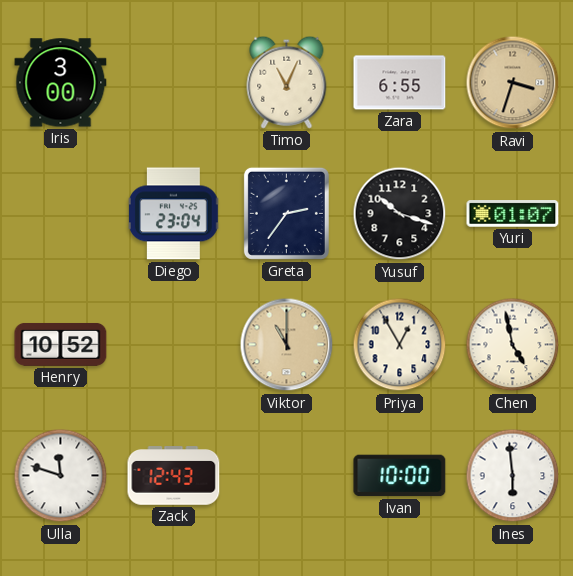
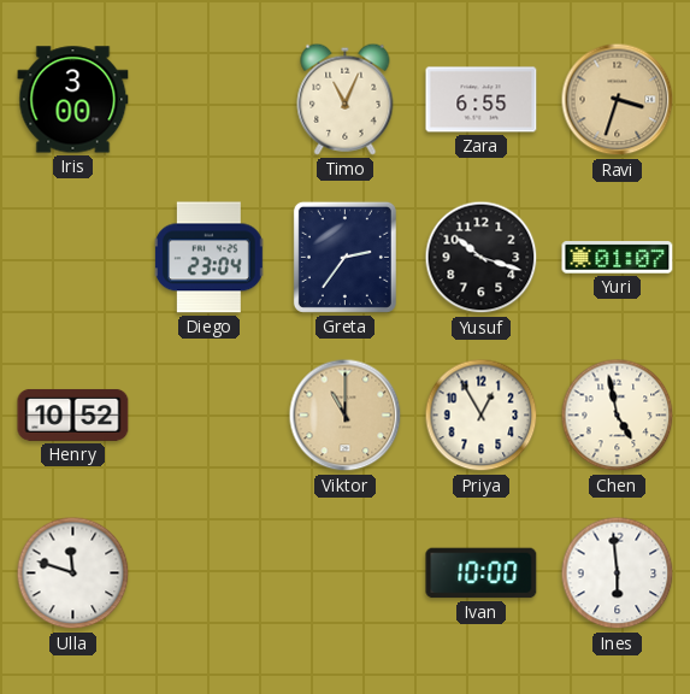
Zack: 12:43 -> none (174, 476)
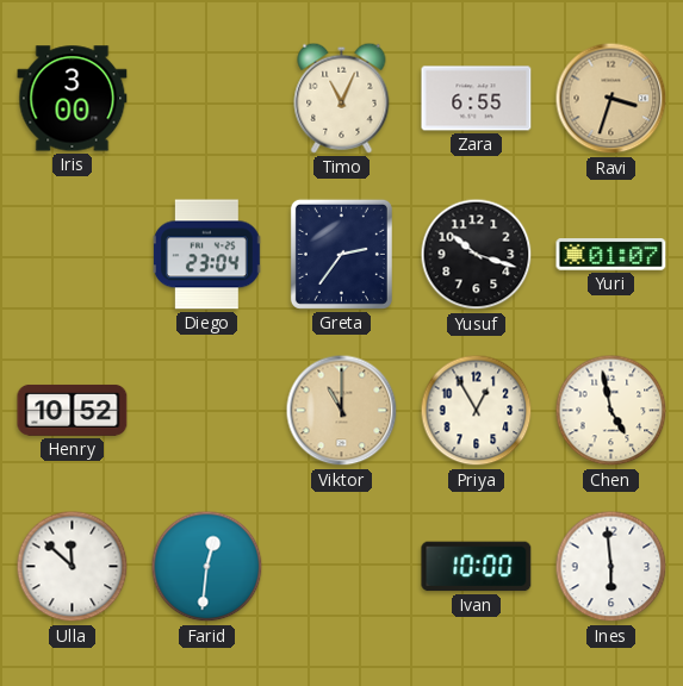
Ulla: 11:48 -> 11:52 (73, 567)
Farid: none -> 12:31 (207, 567)
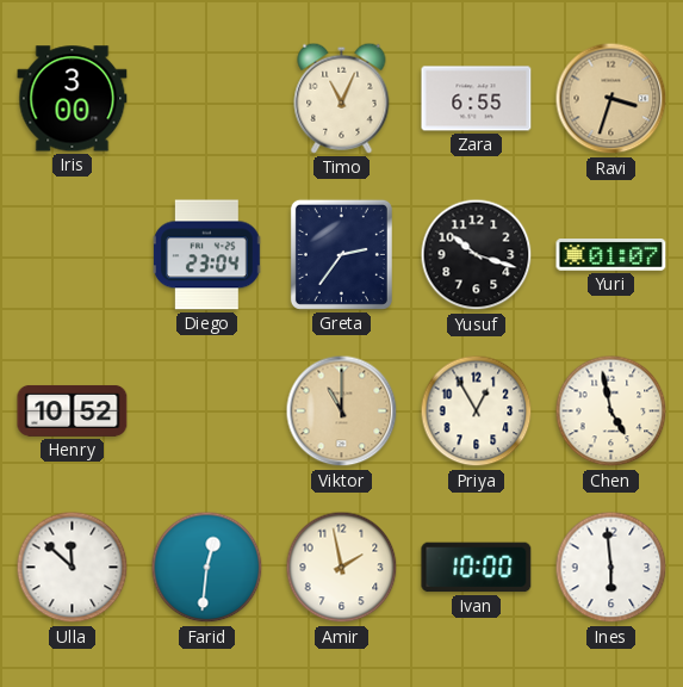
Amir: none -> 1:58 (342, 568)
